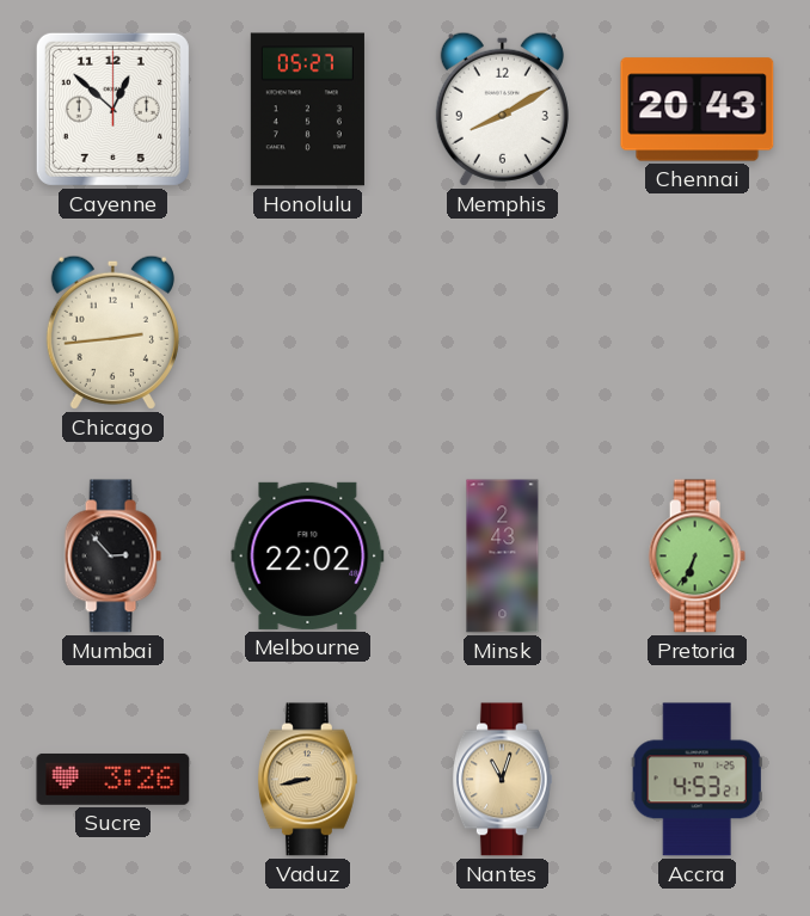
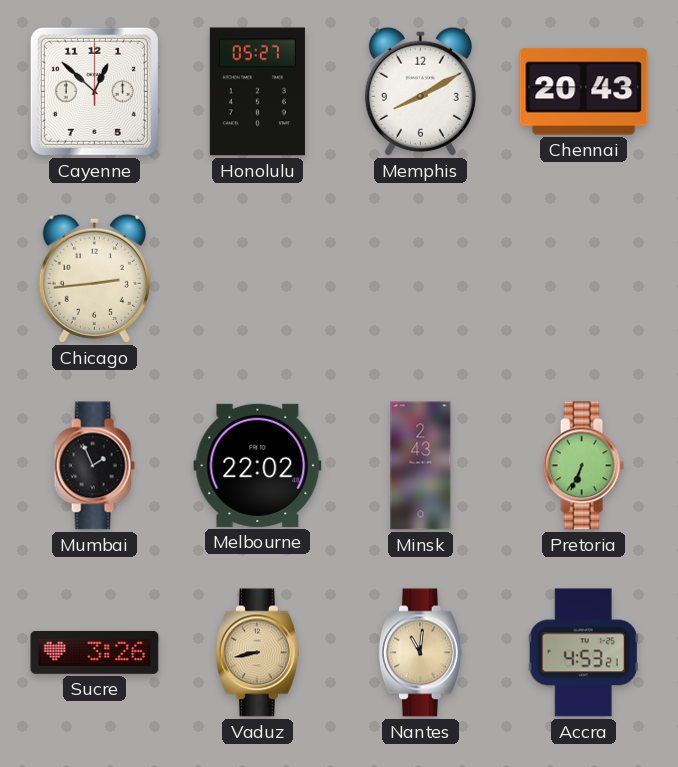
Mumbai: 2:53 -> 1:56 (94, 466)
Nantes: 11:03 -> 11:01 (420, 653)
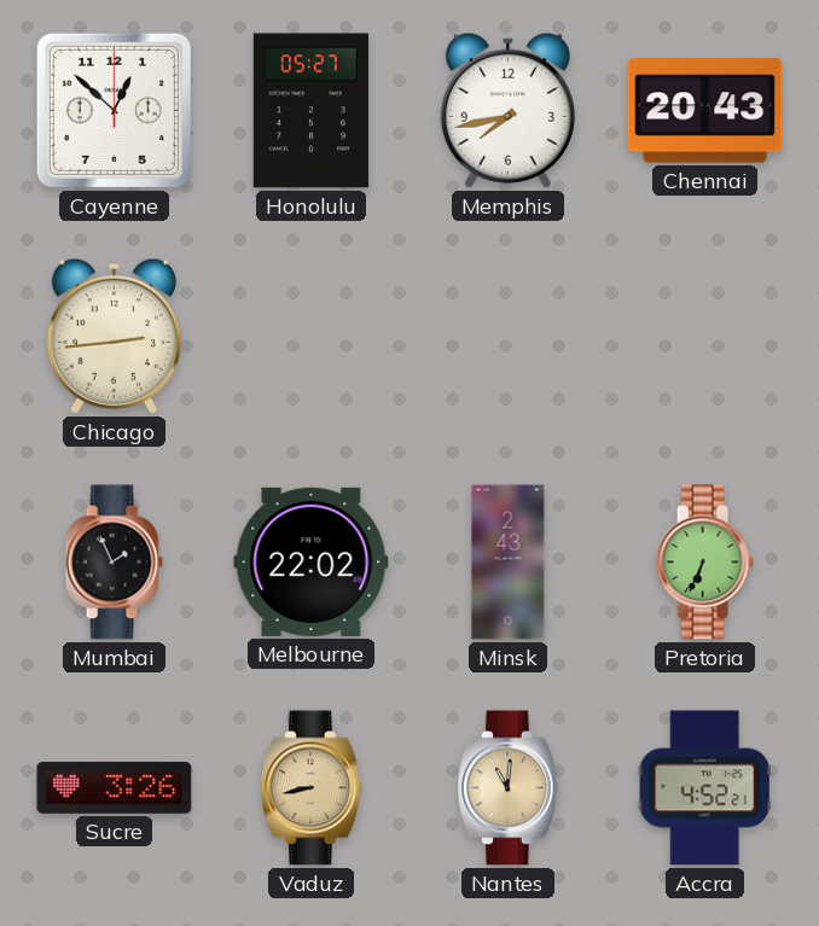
Memphis: 8:10 -> 7:43 (507, 110)
Accra: 4:53 -> 4:52 (704, 788)
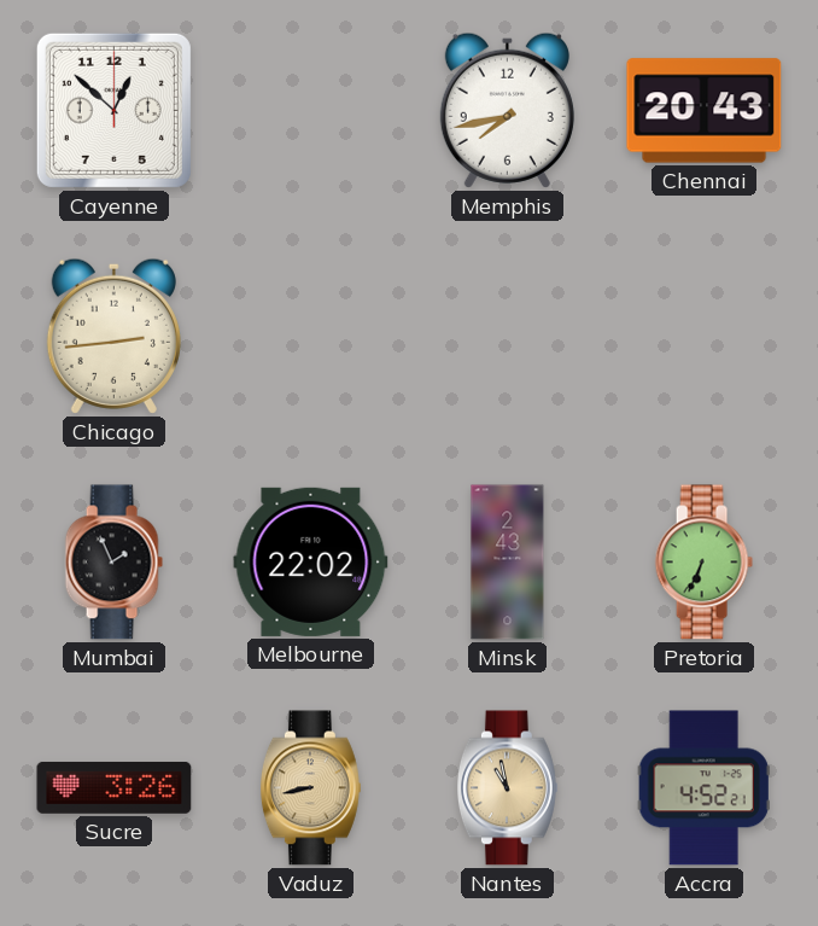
Honolulu: 05:27 -> none (310, 111)
Nantes: 11:01 -> 10:58 (507, 788)
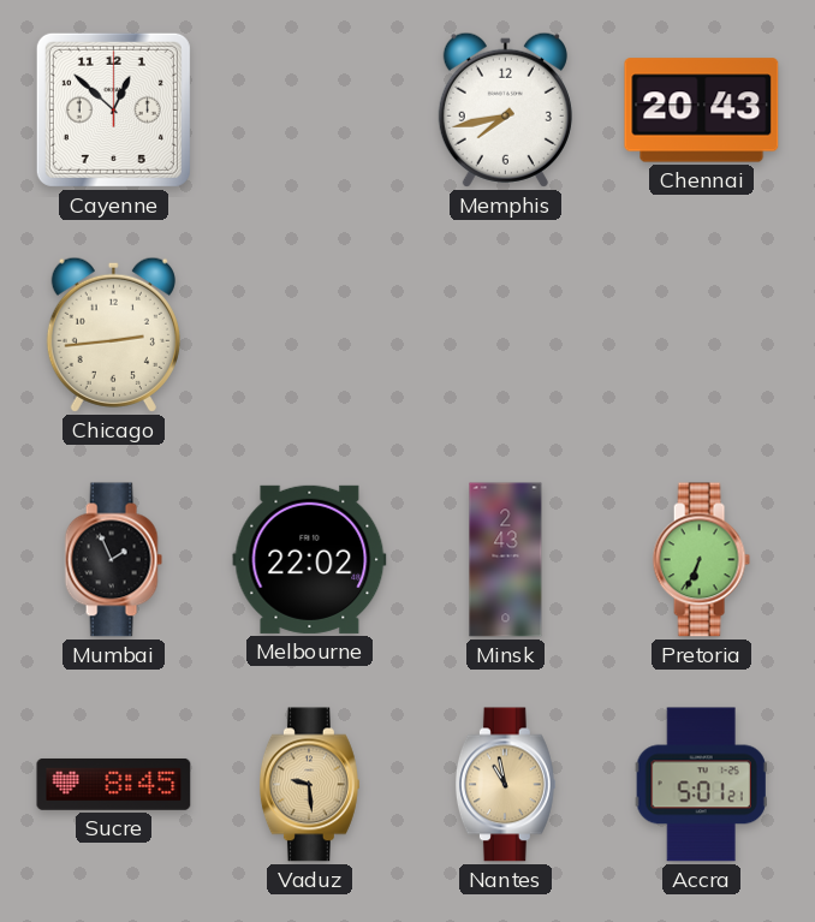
Sucre: 3:26 -> 8:45 (114, 784)
Vaduz: 8:43 -> 9:29 (309, 785)
Accra: 4:52 -> 5:01 (701, 785)
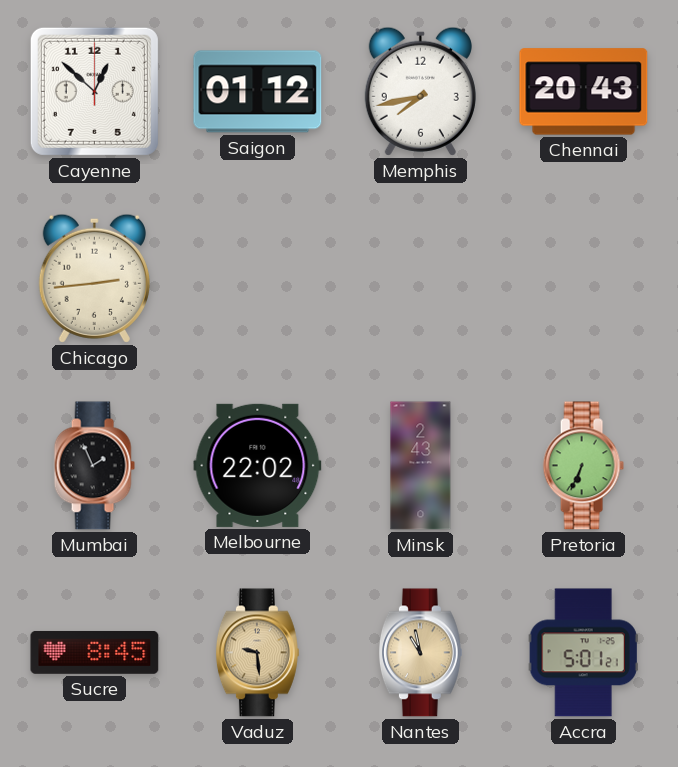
Saigon: none -> 01:12 (258, 92)
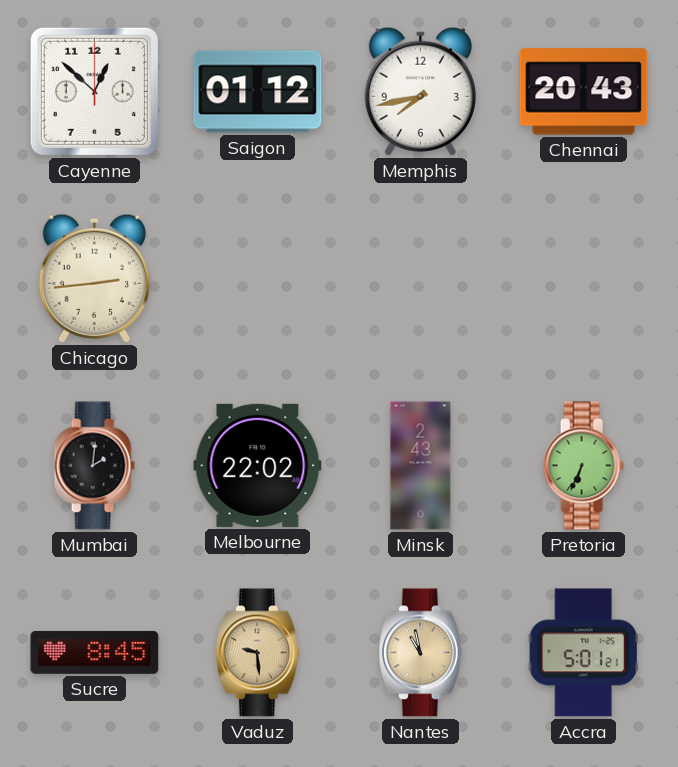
Mumbai: 1:56 -> 2:01 (94, 466)
